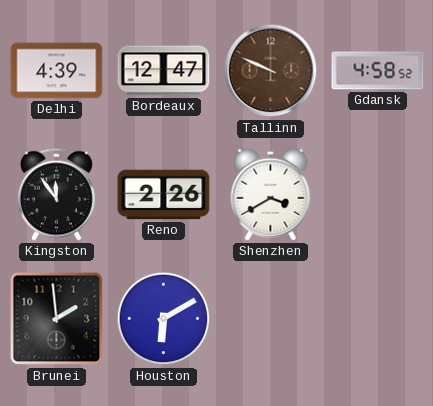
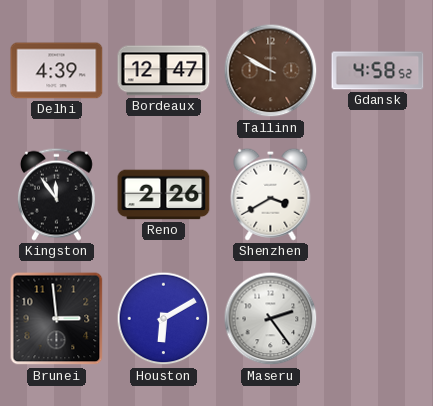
Tallinn: 9:49 -> 9:50 (271, 71)
Brunei: 1:59 -> 2:59 (57, 319)
Maseru: none -> 2:24 (271, 319)
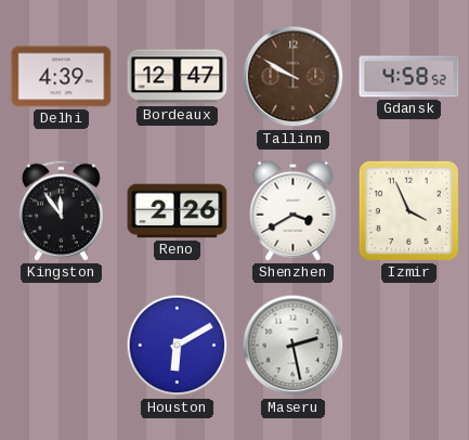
Izmir: none -> 3:56 (408, 210)
Brunei: 2:59 -> none (57, 319)
Maseru: 2:24 -> 2:28 (294, 346)
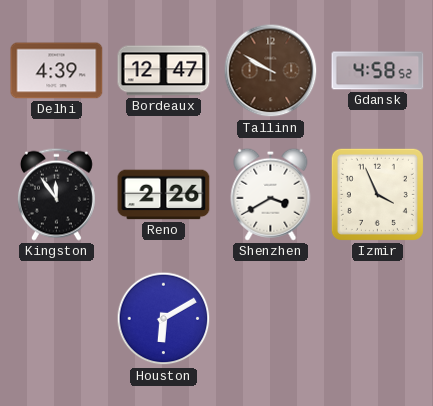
Maseru: 2:28 -> none (294, 346)
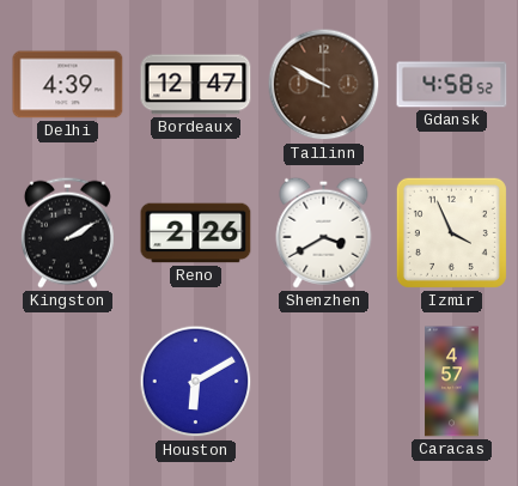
Kingston: 11:54 -> 2:10 (67, 232)
Caracas: none -> 4:57 (452, 382)
